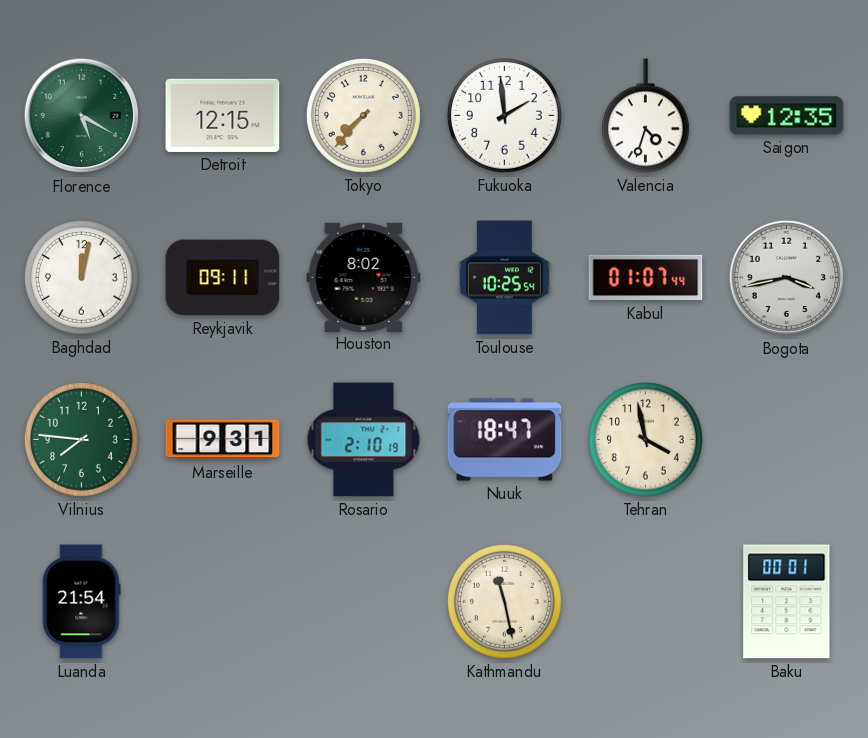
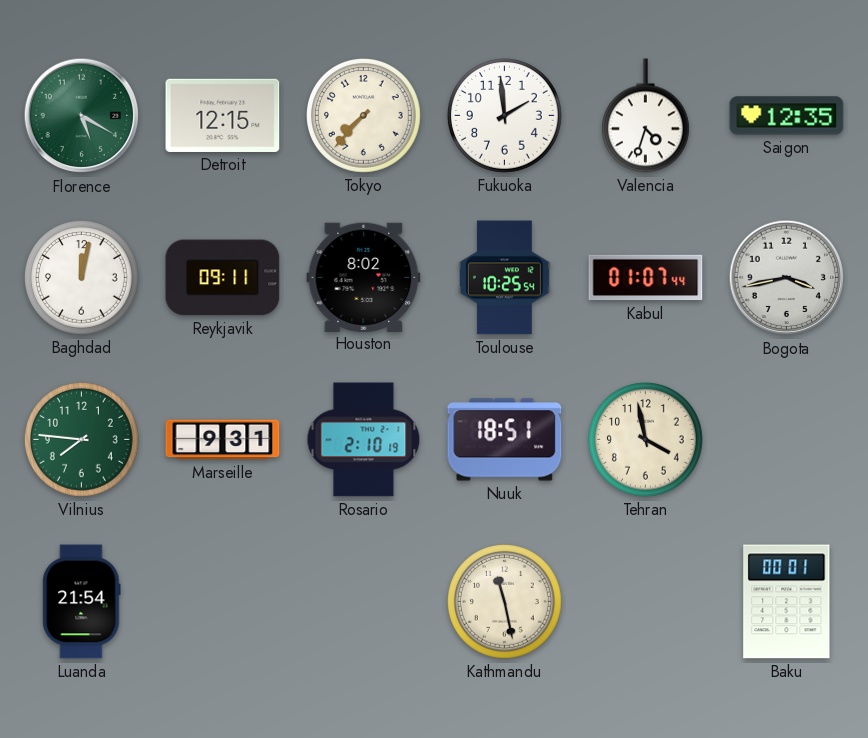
Nuuk: 18:47 -> 18:51 (505, 440)
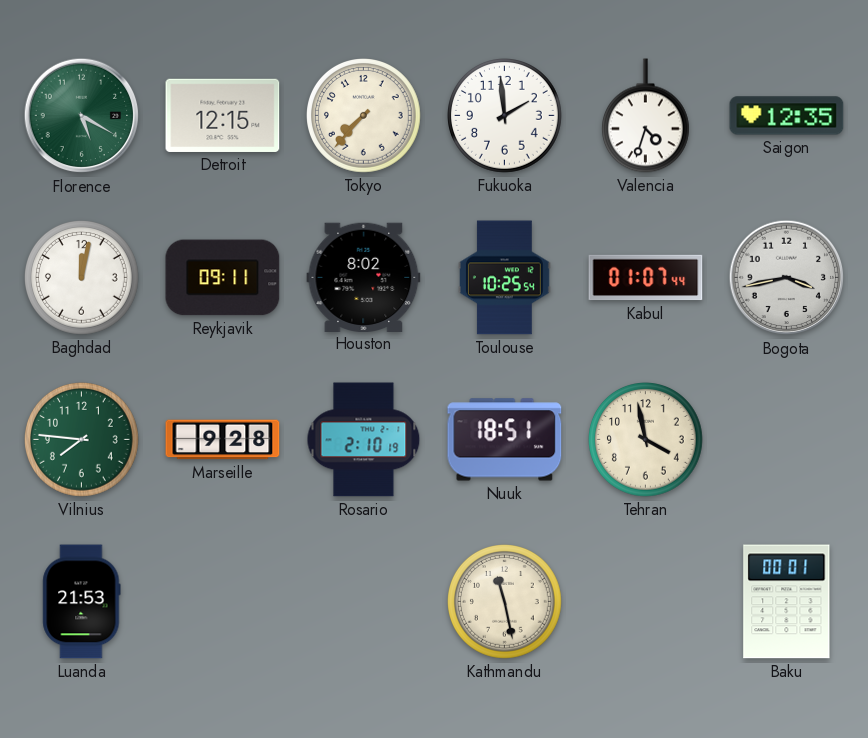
Marseille: 9:31 -> 9:28 (223, 440)
Luanda: 21:54 -> 21:53 (82, 602)
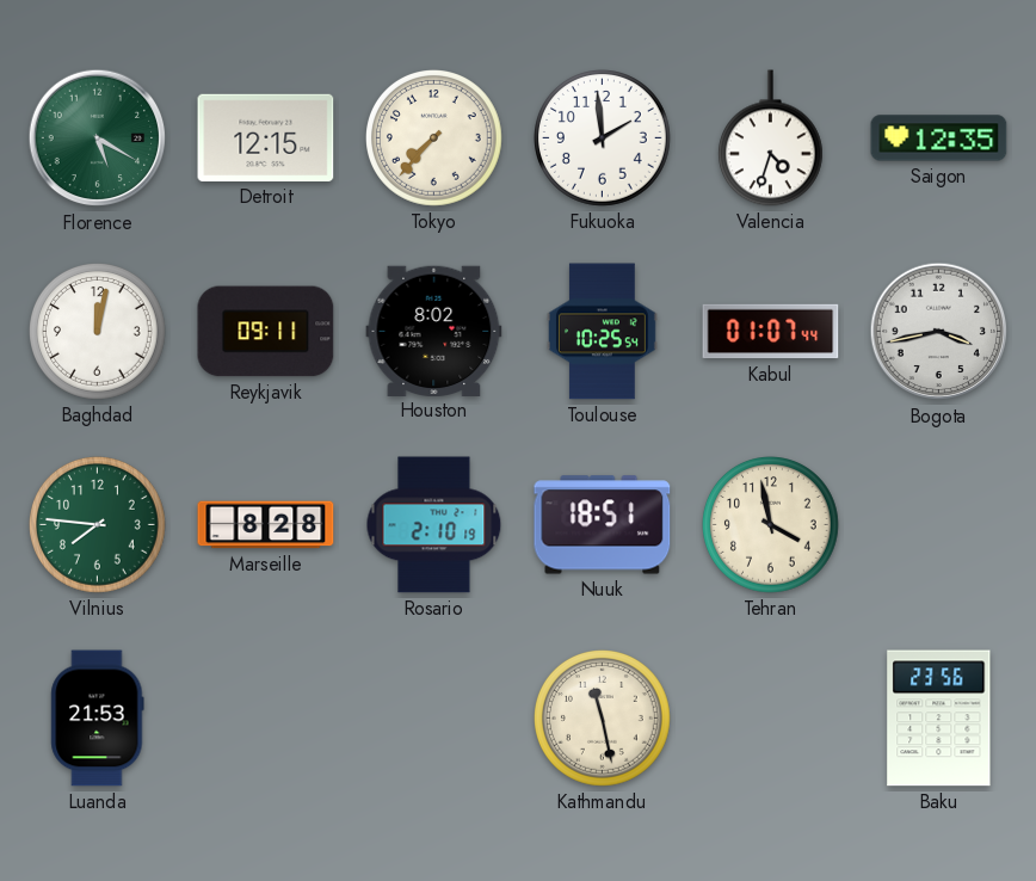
Marseille: 9:28 -> 8:28 (266, 525)
Baku: 00:01 -> 23:56 (939, 719)
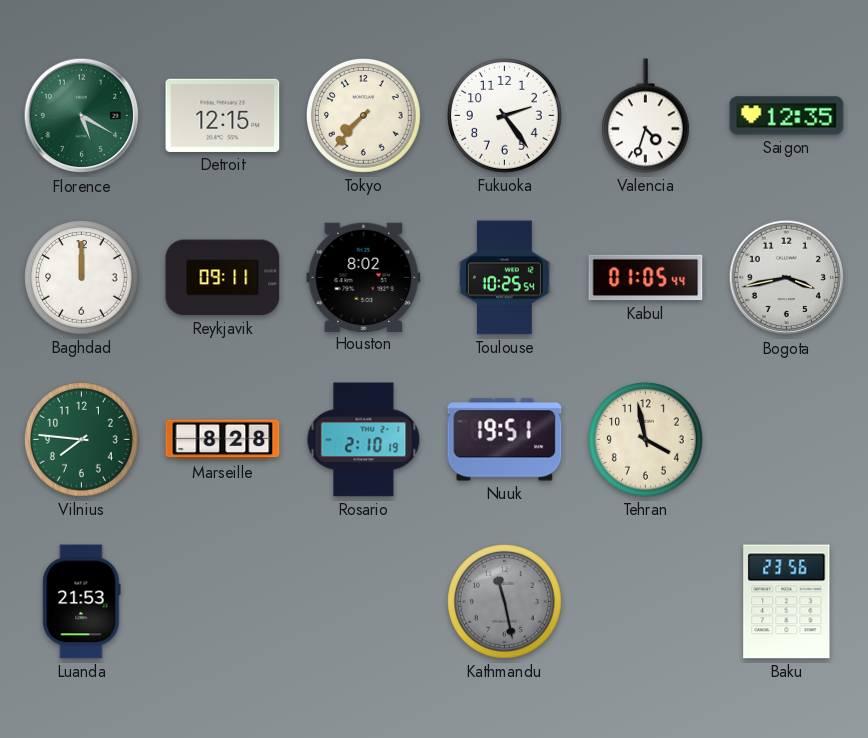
Fukuoka: 1:59 -> 2:24 (505, 116)
Baghdad: 12:02 -> 12:00 (82, 278)
Kabul: 01:07 -> 01:05 (646, 278)
Nuuk: 18:51 -> 19:51 (505, 440)
Kathmandu dial: cream -> grey (505, 602)
